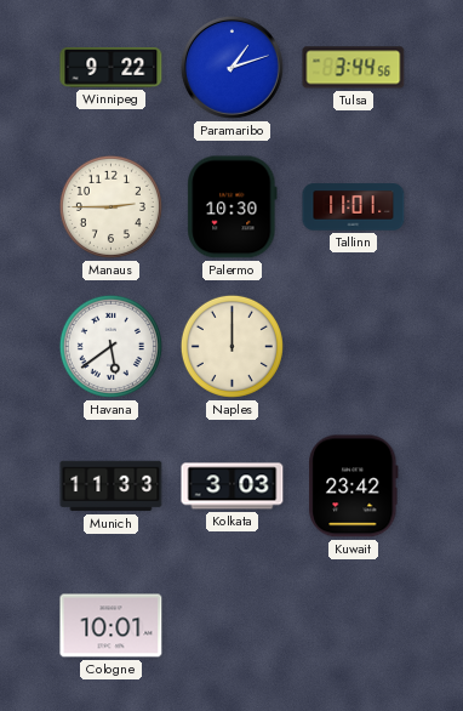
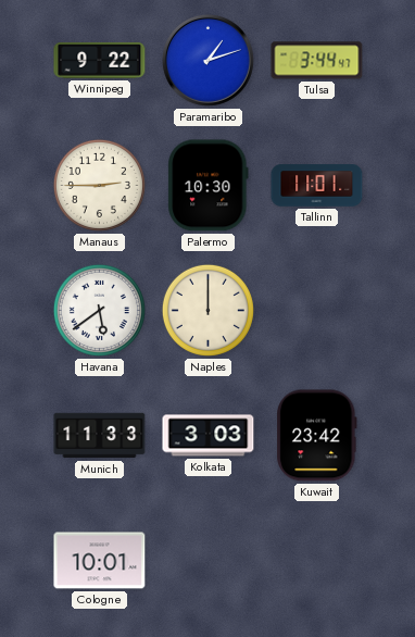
Tulsa: 3:44:56 -> 3:44:47 (317, 61)
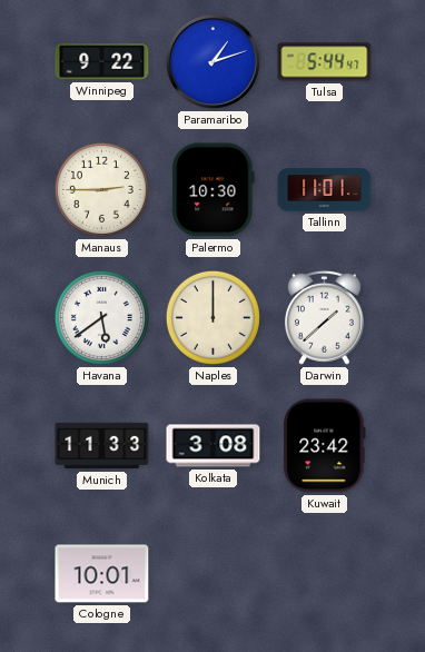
Tulsa: 3:44 -> 5:44 (325, 62)
Darwin: none -> 1:38 (324, 317)
Kolkata: 3:03 -> 3:08 (214, 446)
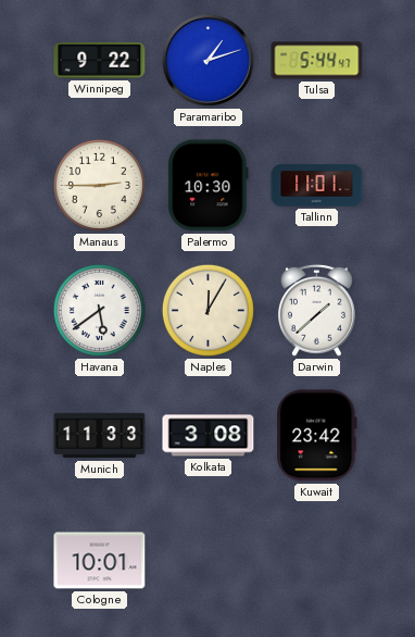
Naples: 12:00 -> 12:05 (207, 310)
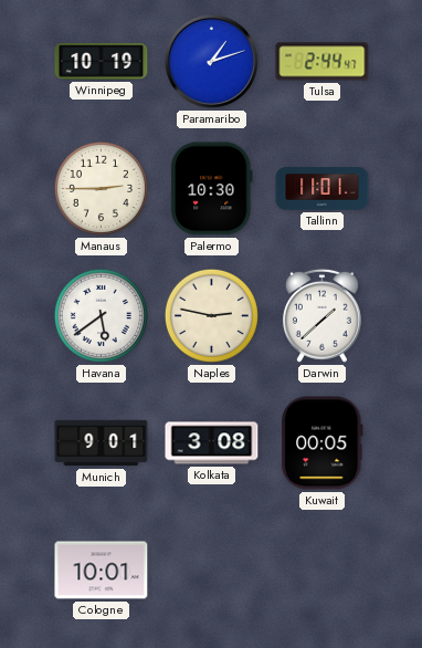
Winnipeg: 9:22 -> 10:19 (102, 61)
Tulsa: 5:44 -> 2:44 (323, 62)
Naples: 12:05 -> 2:47 (211, 315)
Munich: 11:33 -> 9:01 (102, 443)
Kuwait: 23:42 -> 00:05 (323, 443)
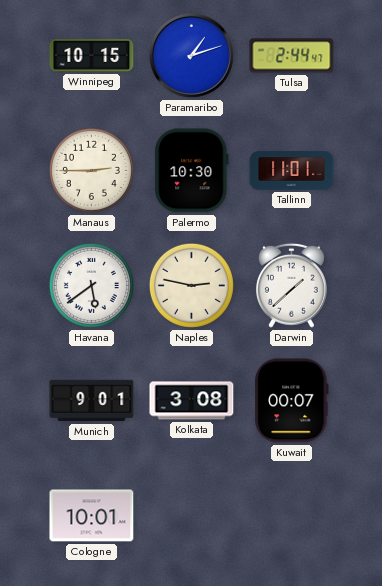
Winnipeg: 10:19 -> 10:15 (92, 55)
Kuwait: 00:05 -> 00:07 (292, 401)
